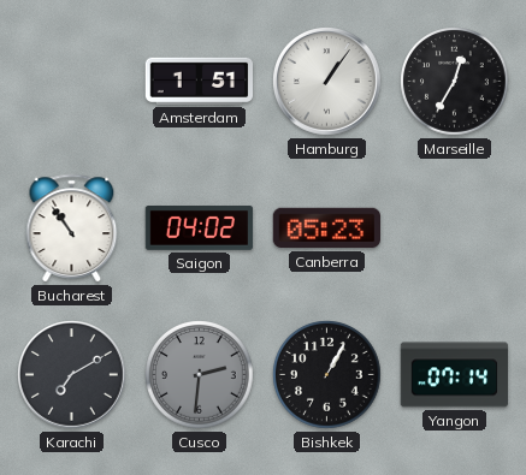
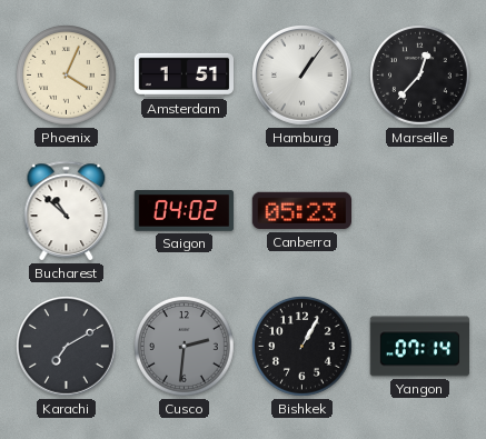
Phoenix: none -> 4:04 (67, 76)
Marseille: 12:35 -> 12:37 (420, 76)
Bucharest: 10:54 -> 10:52 (67, 211)
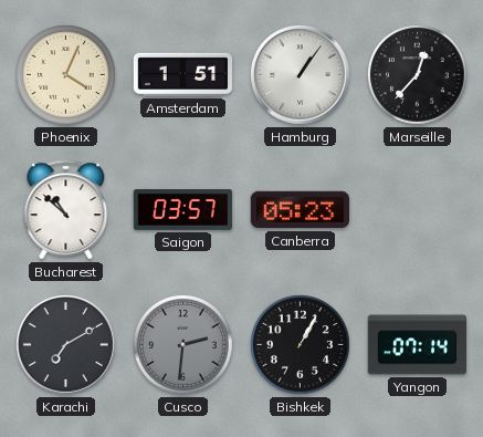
Saigon: 04:02 -> 03:57 (183, 210)
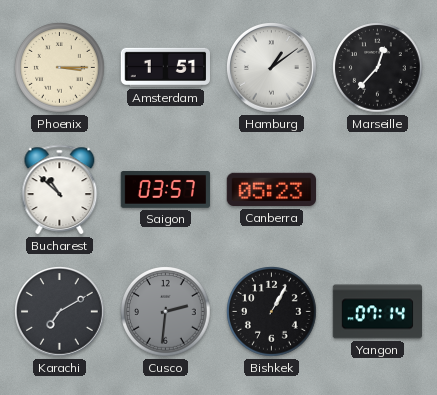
Phoenix: 4:04 -> 3:15 (60, 68)
Hamburg: 1:06 -> 1:09 (272, 68)
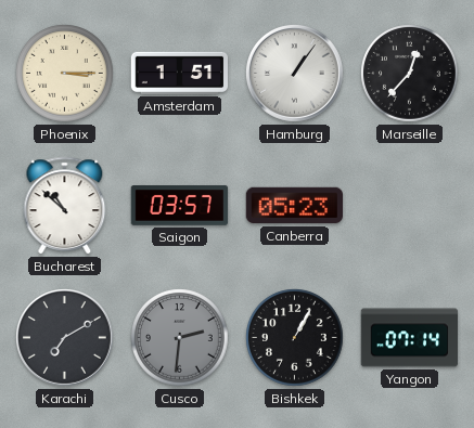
Hamburg: 1:09 -> 1:06 (295, 74)
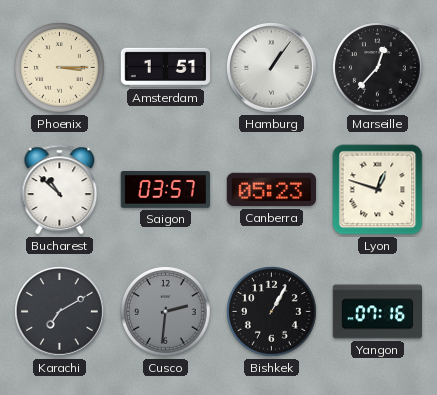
Lyon: none -> 12:48 (378, 190)
Yangon: 07:14 -> 07:16 (378, 312)
